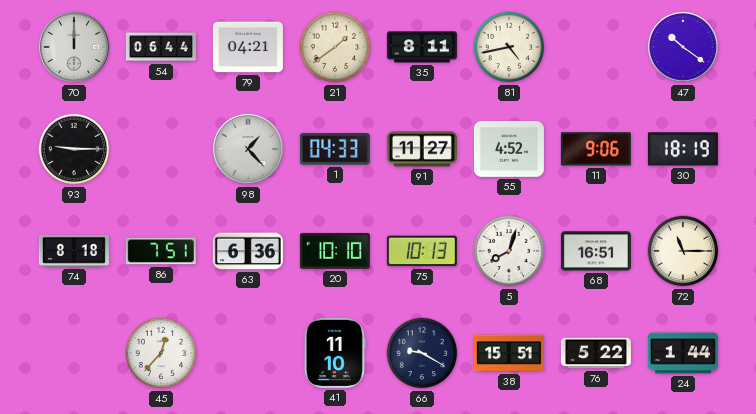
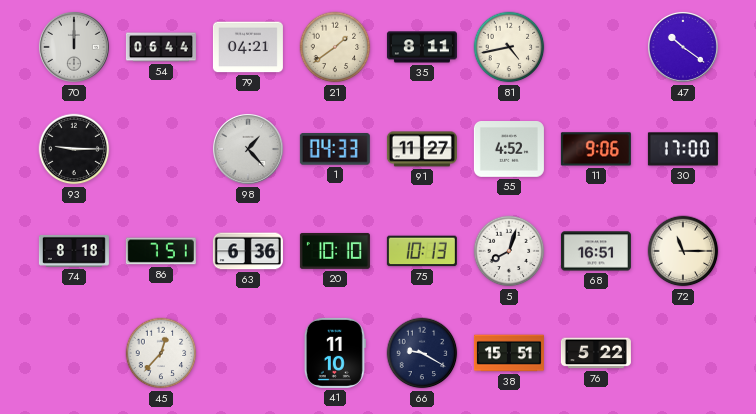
30: 18:19 -> 17:00 (683, 149)
24: 1:44 -> none (683, 353)
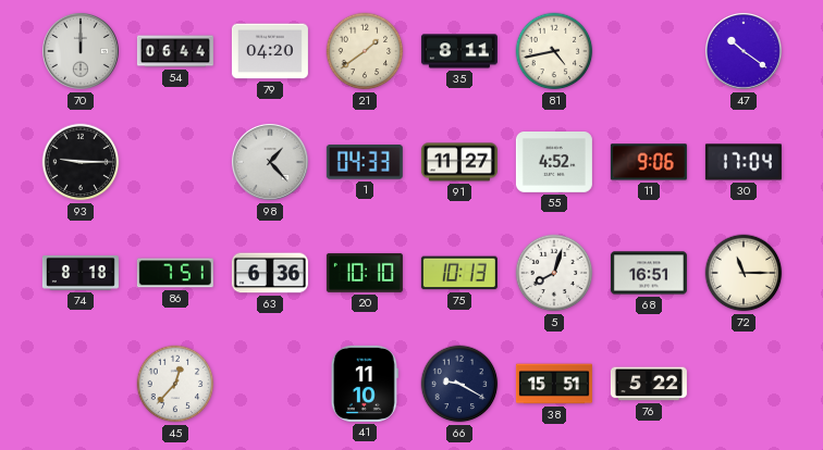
79: 04:21 -> 04:20 (270, 51)
30: 17:00 -> 17:04 (744, 162)
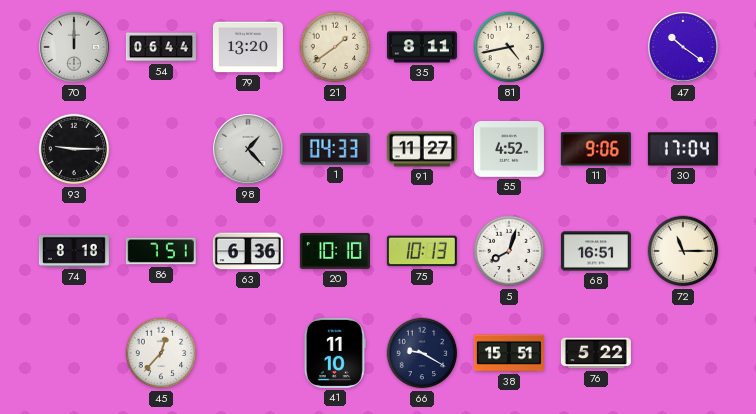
79: 04:20 -> 13:20 (248, 47)
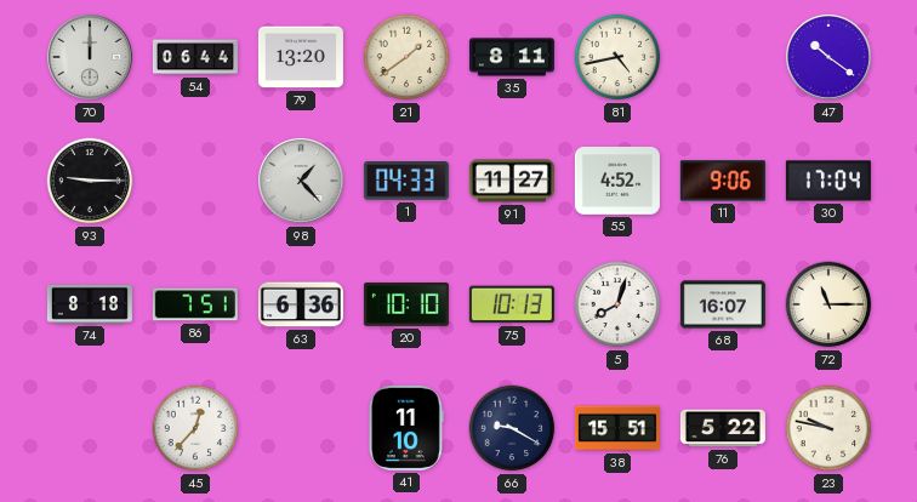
68: 16:51 -> 16:07 (723, 304)
23: none -> 9:47 (828, 428)
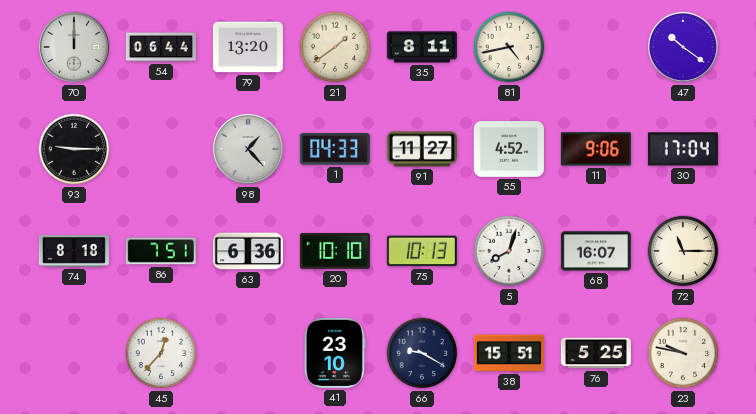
41: 11:10 -> 23:10 (335, 353)
76: 5:22 -> 5:25 (596, 353)
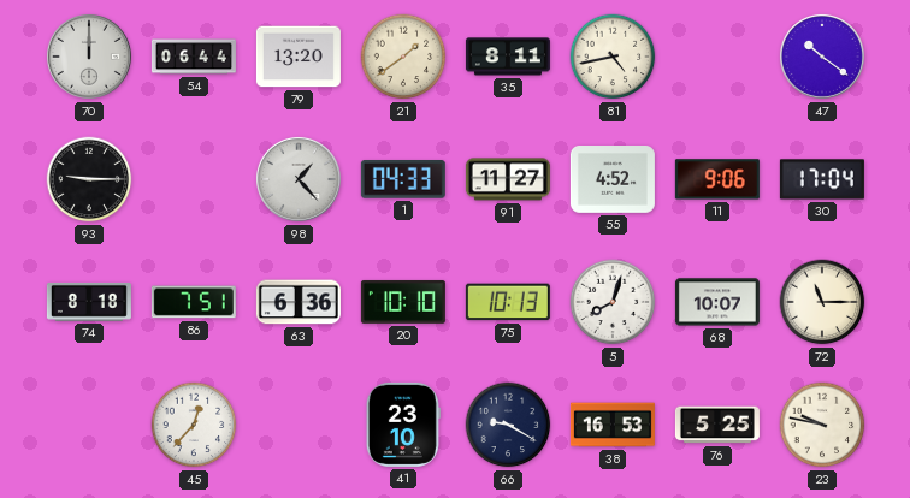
68: 16:07 -> 10:07 (717, 302)
38: 15:51 -> 16:53 (613, 425)
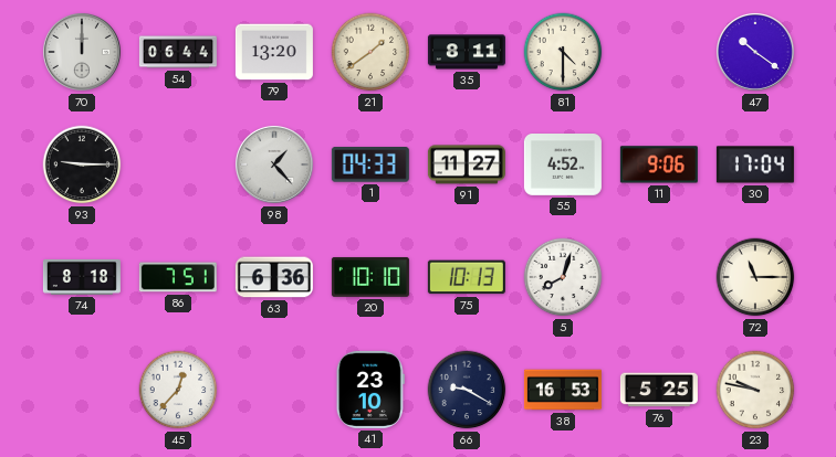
81: 4:43 -> 4:30 (563, 52)
68: 10:07 -> none (717, 302)
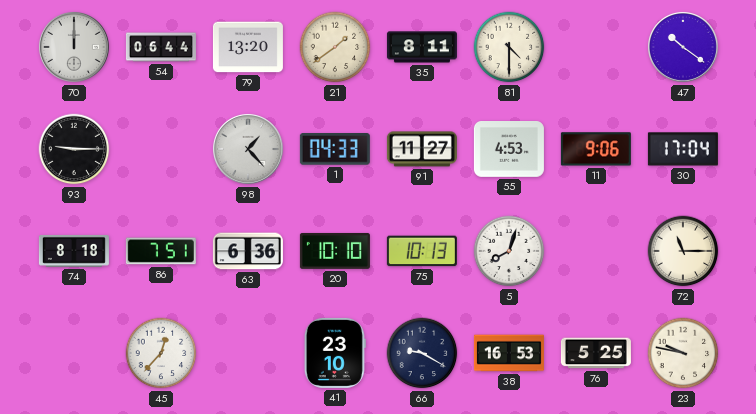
55: 4:52 -> 4:53 (509, 150)
